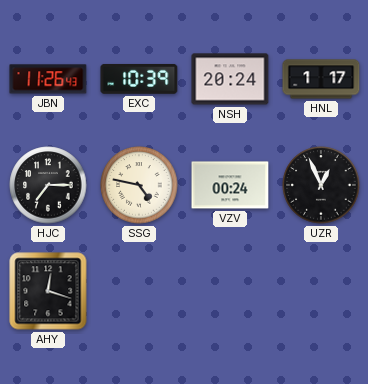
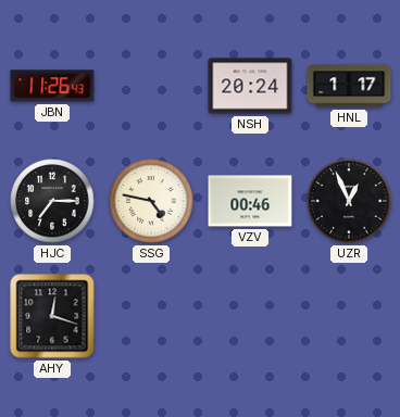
EXC: 10:39 -> none (139, 79)
VZV: 00:24 -> 00:46 (250, 201)
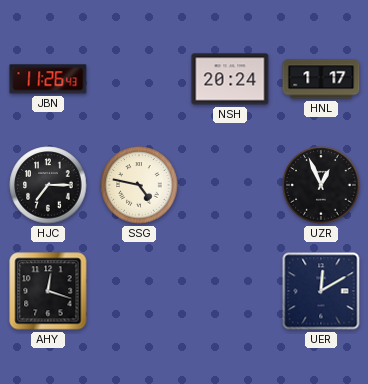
VZV: 00:46 -> none (250, 201)
UER: none -> 12:10 (321, 291)
